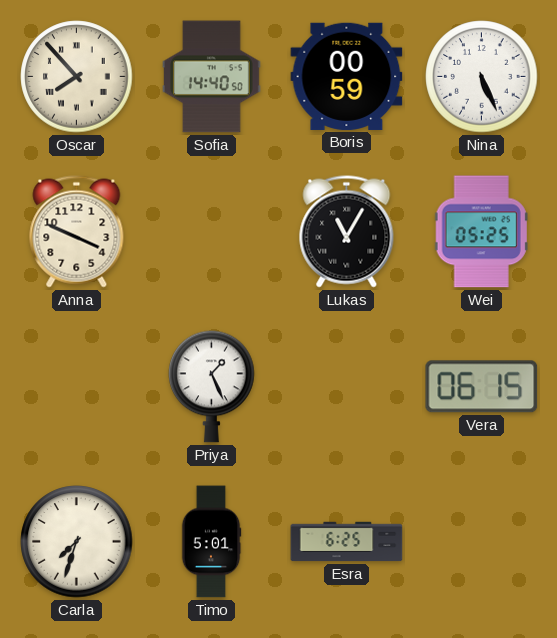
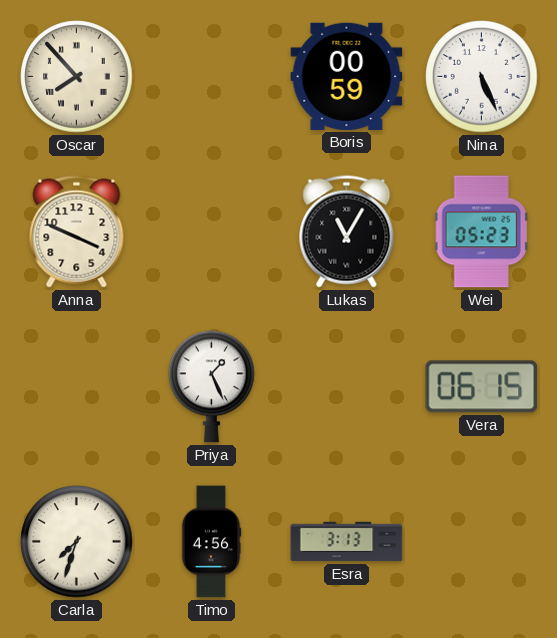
Sofia: 14:40 -> none (212, 77)
Wei: 05:25 -> 05:23 (481, 232)
Timo: 5:01 -> 4:56 (211, 542)
Esra: 6:25 -> 3:13 (347, 542)
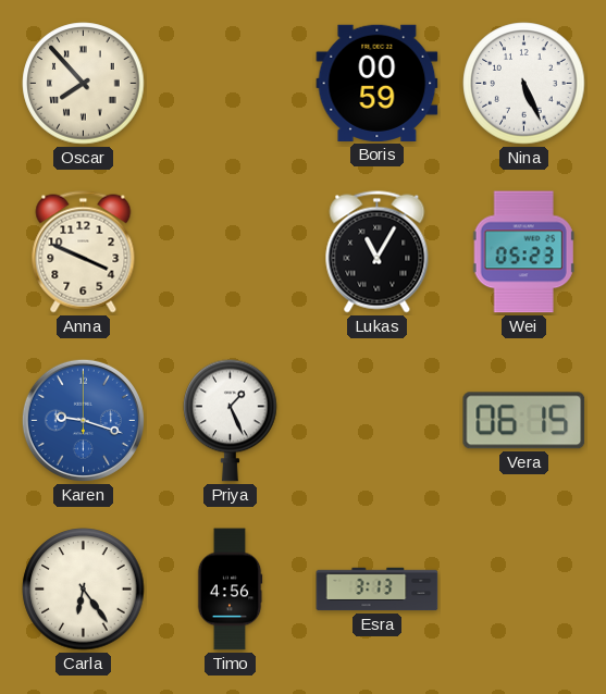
Karen: none -> 9:18 (83, 420)
Carla: 7:33 -> 6:24 (84, 590)
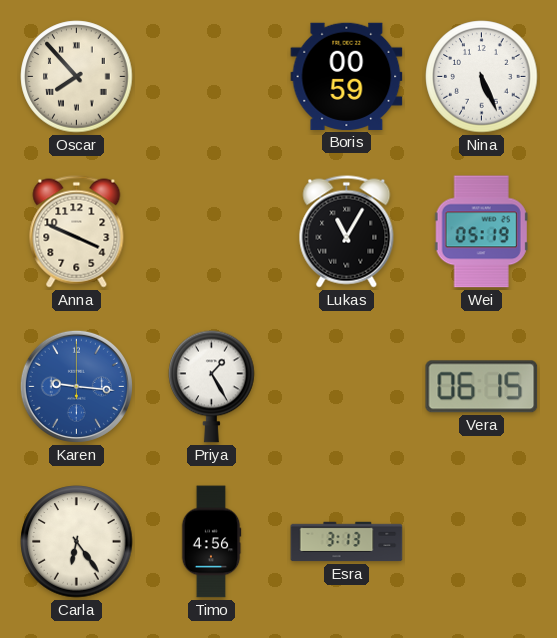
Wei: 05:23 -> 05:19 (481, 232)
Karen: 9:18 -> 9:16 (76, 386)
Priya: 1:26 -> 1:25 (212, 386)
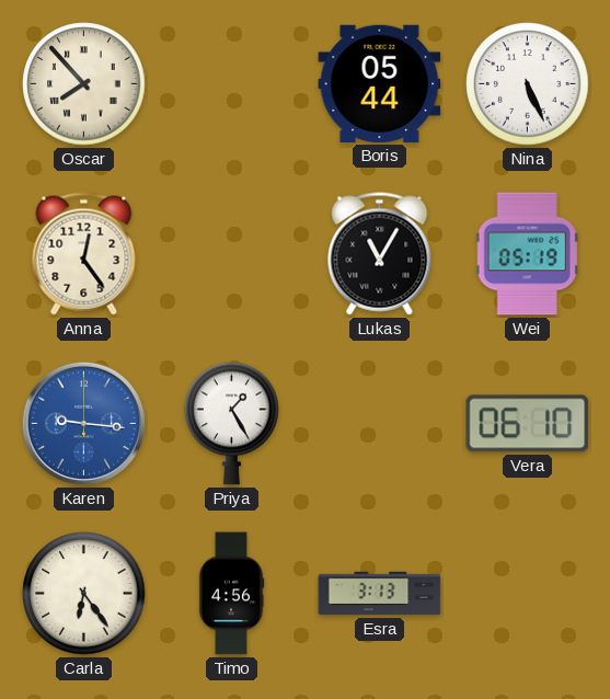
Boris: 00:59 -> 05:44 (380, 83)
Anna: 3:49 -> 12:24 (84, 254)
Vera: 06:15 -> 06:10 (528, 424)
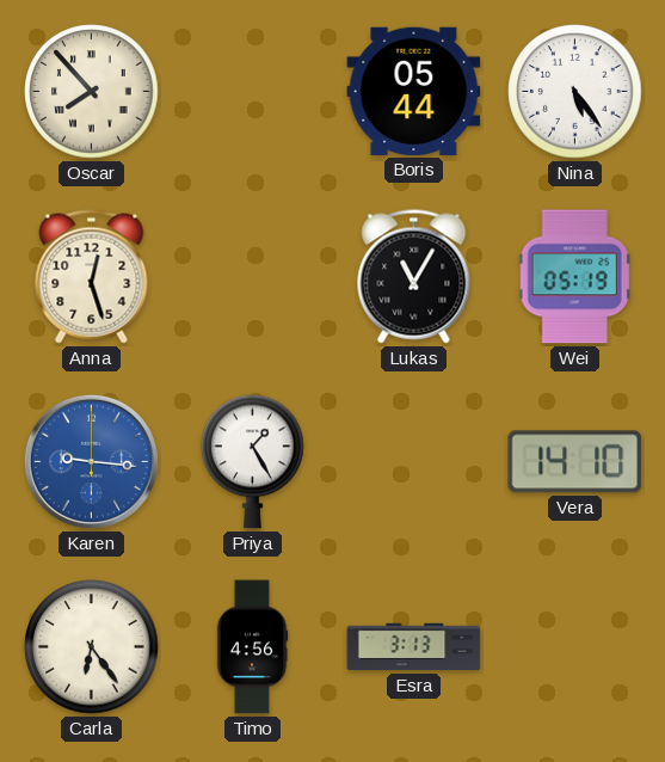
Nina: 5:26 -> 5:24 (575, 92)
Anna: 12:24 -> 12:27 (92, 277)
Vera: 06:10 -> 14:10 (575, 462)
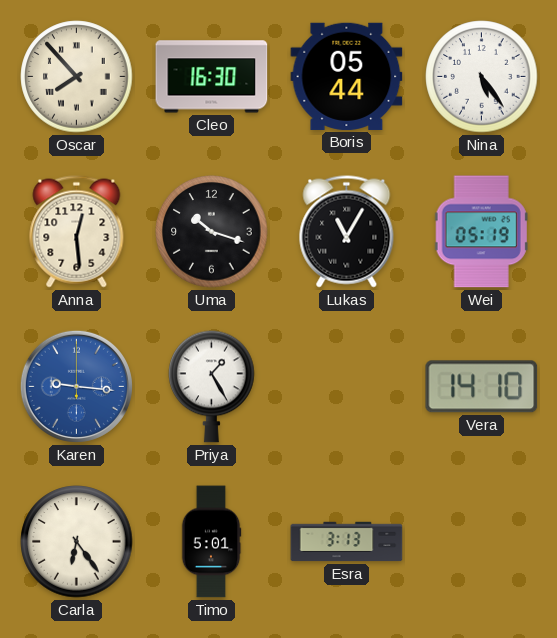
Cleo: none -> 16:30 (212, 77)
Anna: 12:27 -> 12:29 (77, 232)
Uma: none -> 10:18 (212, 232)
Timo: 4:56 -> 5:01 (211, 542)
